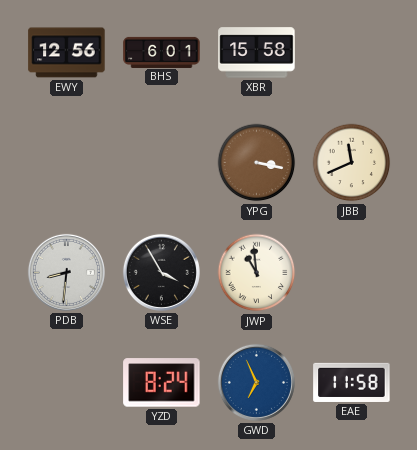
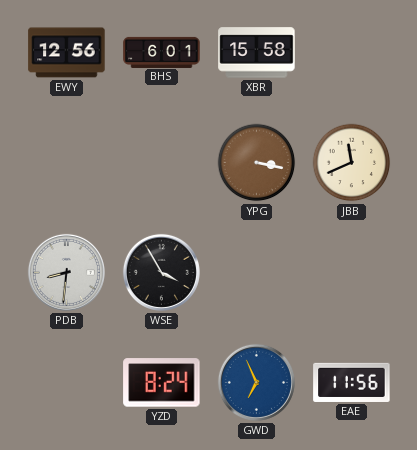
JWP: 10:59 -> none (257, 273)
EAE: 11:58 -> 11:56 (352, 382)
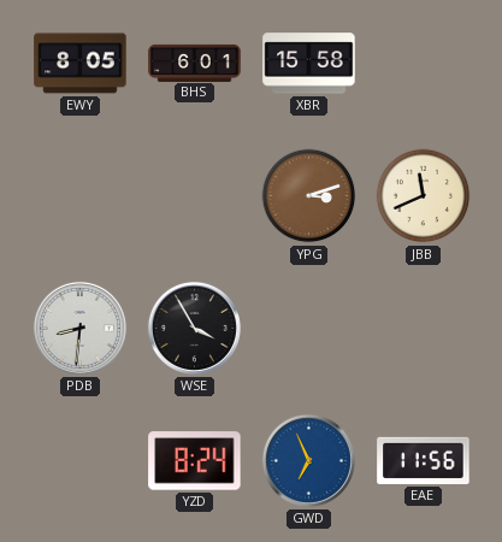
EWY: 12:56 -> 8:05 (81, 64)
YPG: 3:17 -> 3:12 (309, 196)
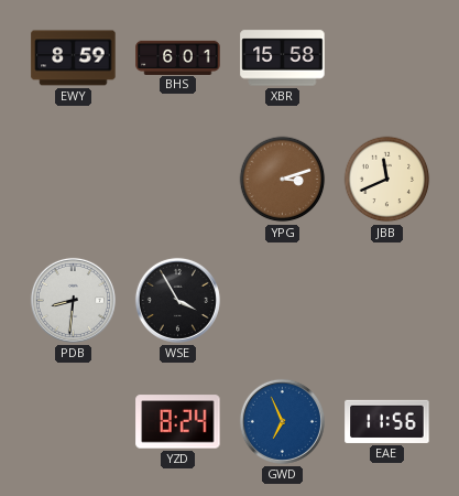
EWY: 8:05 -> 8:59 (74, 58)
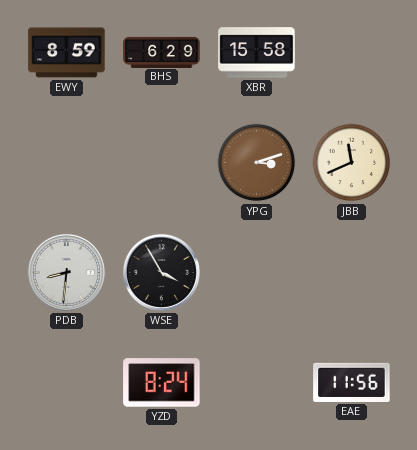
BHS: 6:01 -> 6:29 (162, 52)
GWD: 6:56 -> none (282, 421)
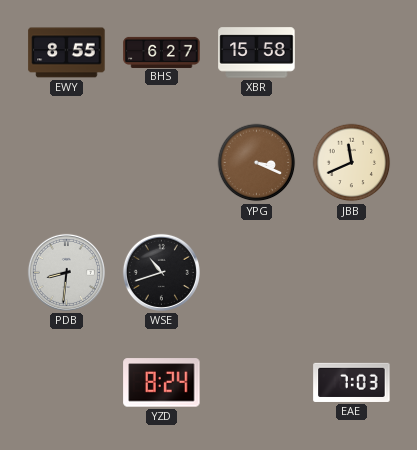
EWY: 8:59 -> 8:55 (67, 53)
BHS: 6:29 -> 6:27 (162, 52)
YPG: 3:12 -> 3:19 (257, 163)
WSE: 3:55 -> 10:42 (161, 272)
EAE: 11:56 -> 7:03 (352, 382)
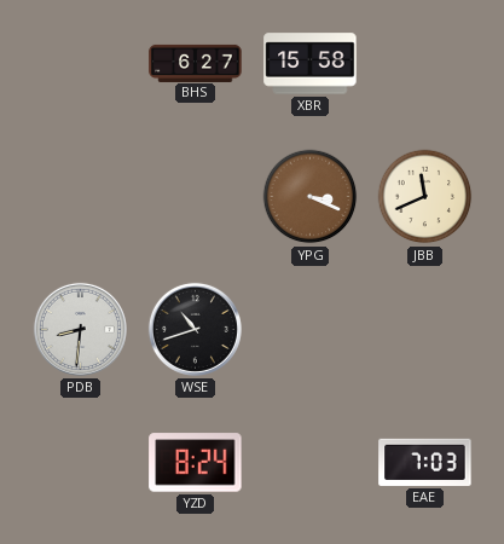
EWY: 8:55 -> none (67, 53)
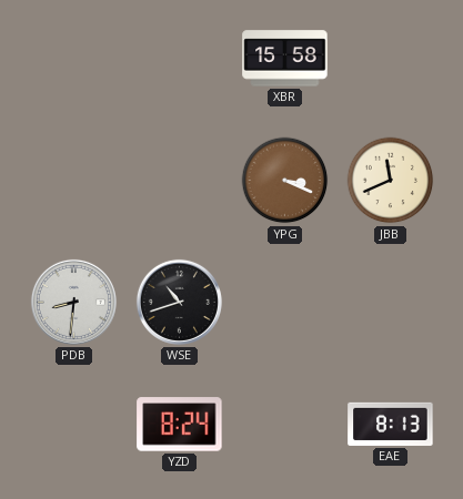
BHS: 6:27 -> none (196, 63)
EAE: 7:03 -> 8:13 (391, 424)
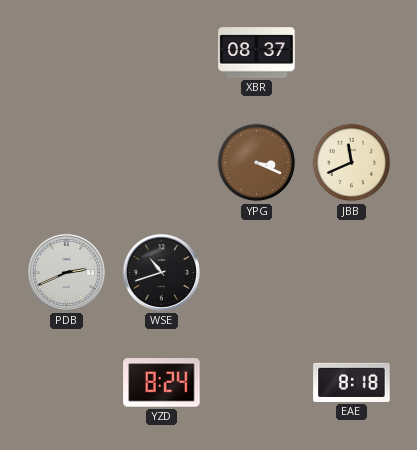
XBR: 15:58 -> 08:37 (257, 53)
PDB: 8:31 -> 2:41 (66, 272)
EAE: 8:13 -> 8:18 (352, 382)
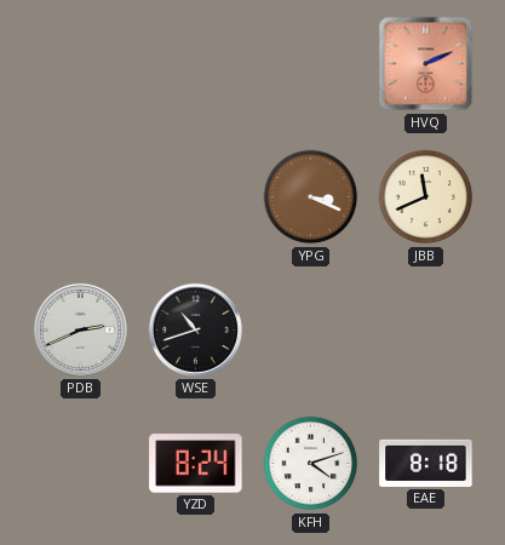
XBR: 08:37 -> none (257, 53)
HVQ: none -> 2:11 (426, 64)
KFH: none -> 4:12 (311, 464)
